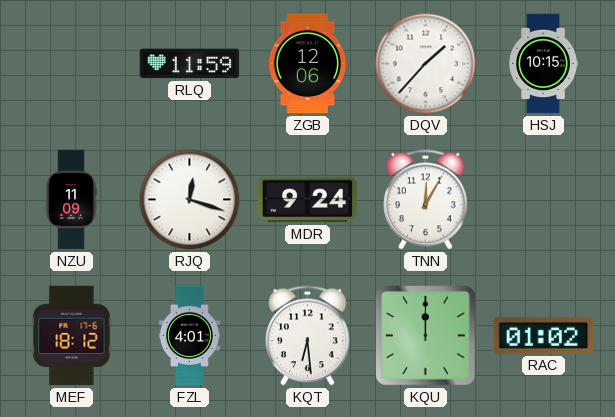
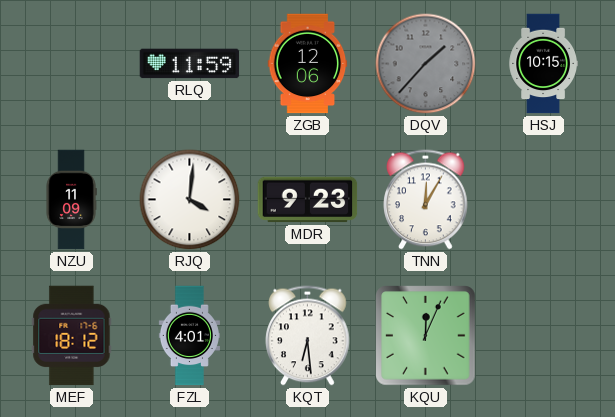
DQV dial: white -> grey (426, 64)
RJQ: 12:18 -> 4:01 (190, 200)
MDR: 9:24 -> 9:23 (308, 200)
KQU: 12:00 -> 12:04 (426, 336)
RAC: 01:02 -> none (544, 335)
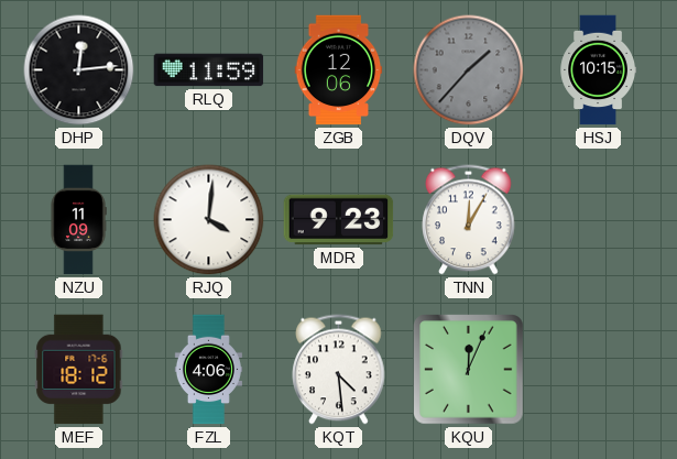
DHP: none -> 12:14 (79, 70)
FZL: 4:01 -> 4:06 (208, 370)
KQT: 6:29 -> 4:29 (339, 370)
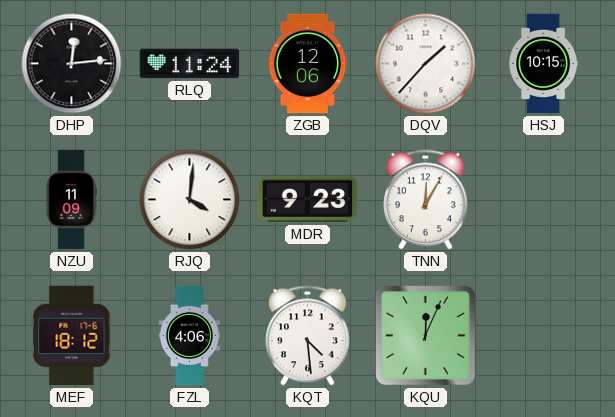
RLQ: 11:59 -> 11:24 (190, 64)
DQV dial: grey -> white (426, 64)
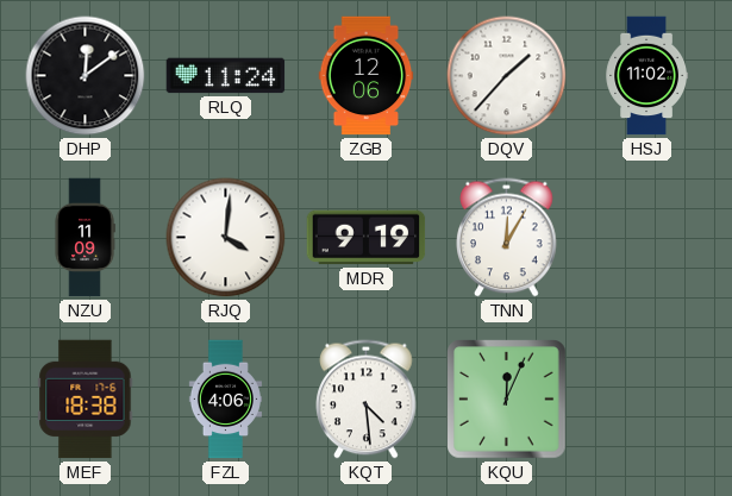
DHP: 12:14 -> 12:09 (86, 76)
HSJ: 10:15 -> 11:02 (646, 76)
MDR: 9:23 -> 9:19 (367, 238)
MEF: 18:12 -> 18:38 (86, 400)
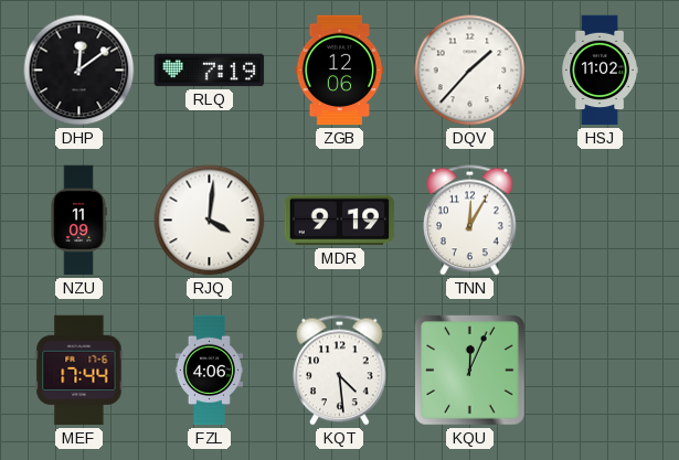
RLQ: 11:24 -> 7:19 (210, 71)
MEF: 18:38 -> 17:44 (79, 371)
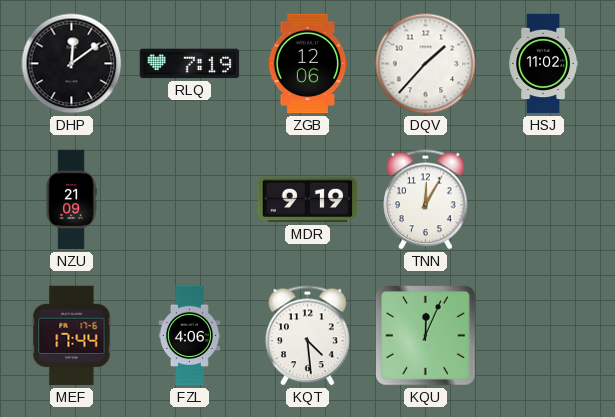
NZU: 11:09 -> 21:09 (71, 200)
RJQ: 4:01 -> none (210, 221)
